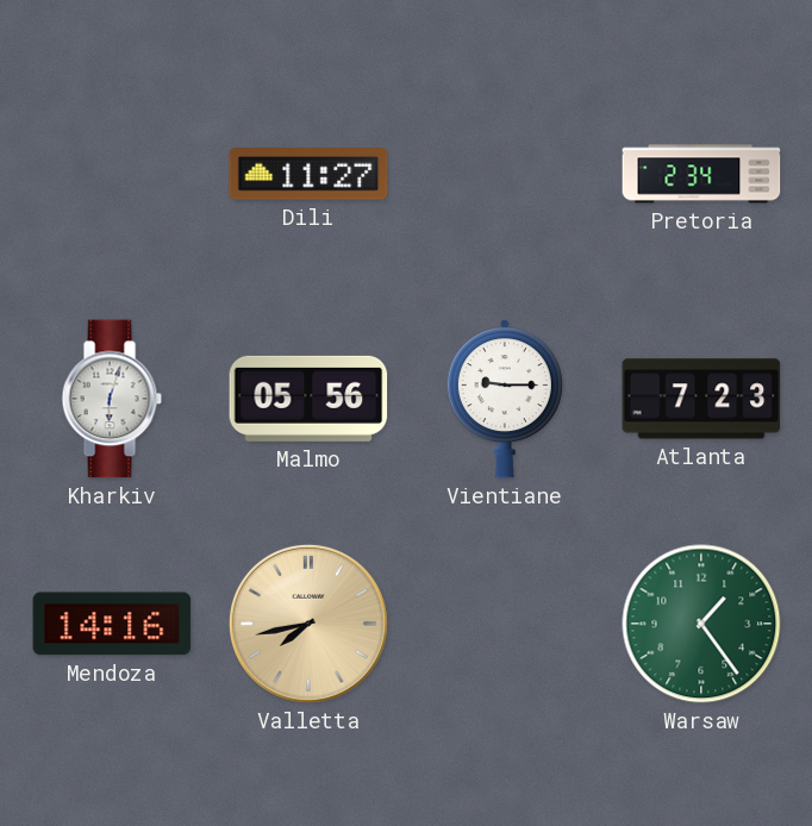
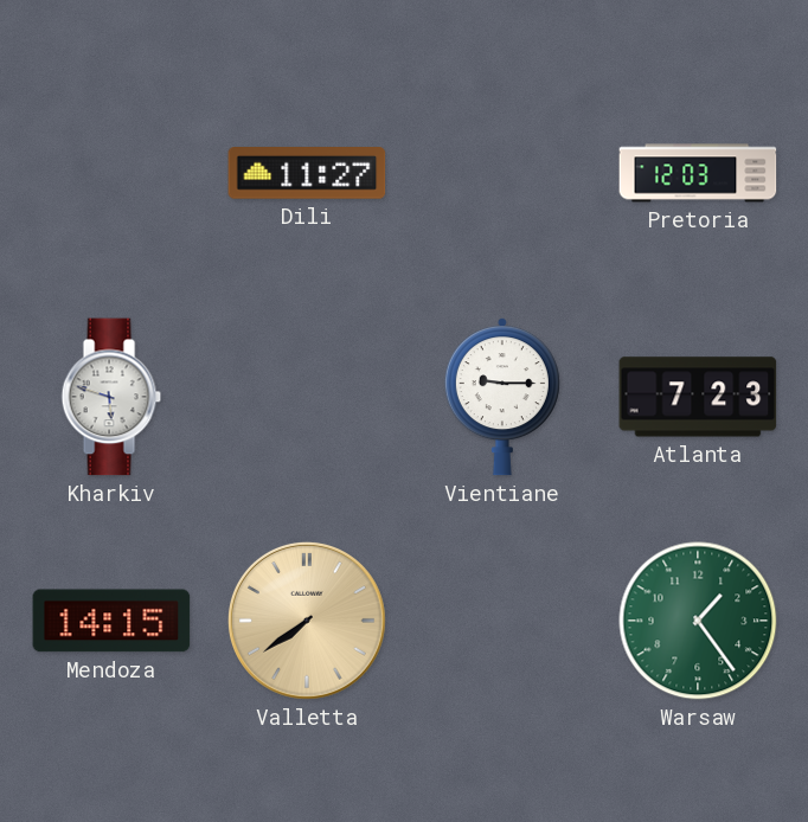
Pretoria: 2:34 -> 12:03 (698, 173)
Kharkiv: 6:03 -> 5:48 (111, 397)
Malmo: 05:56 -> none (308, 399)
Mendoza: 14:16 -> 14:15 (111, 621)
Valletta: 7:43 -> 7:39 (308, 622)
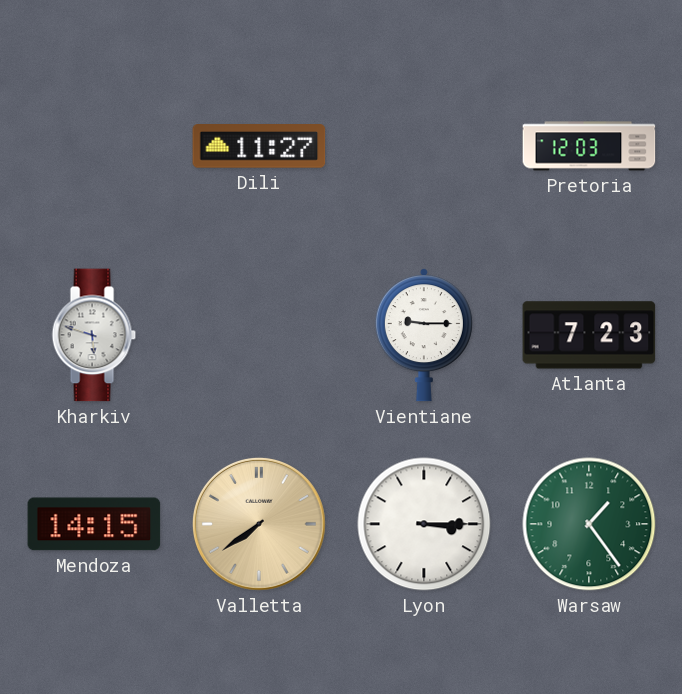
Lyon: none -> 3:15 (424, 524)
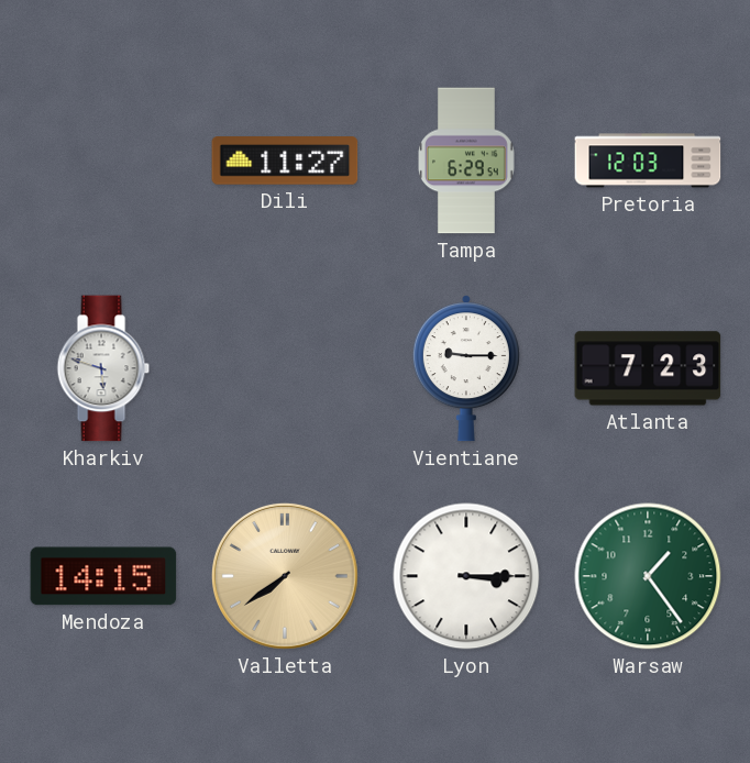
Tampa: none -> 6:29 (467, 161)
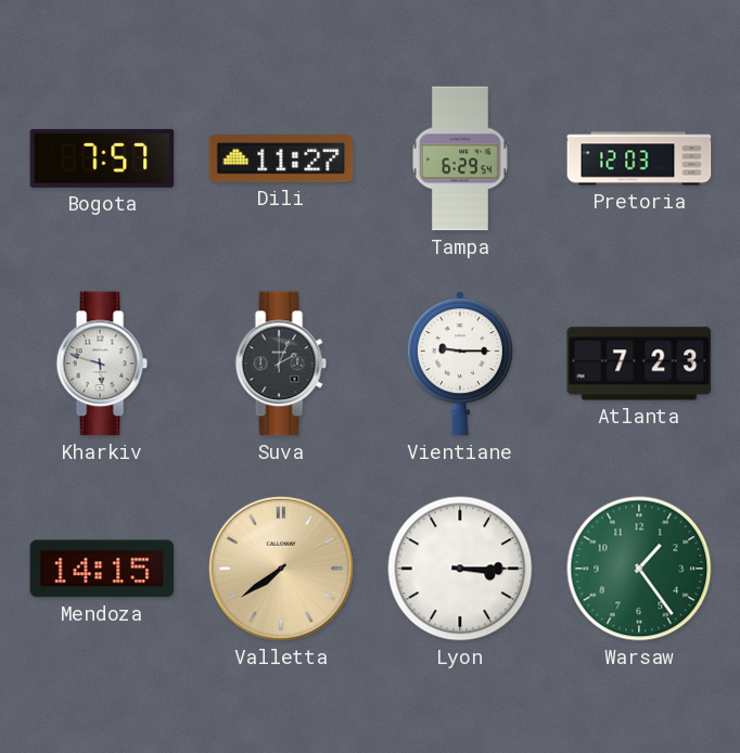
Bogota: none -> 7:57 (102, 158)
Suva: none -> 2:04 (281, 363)
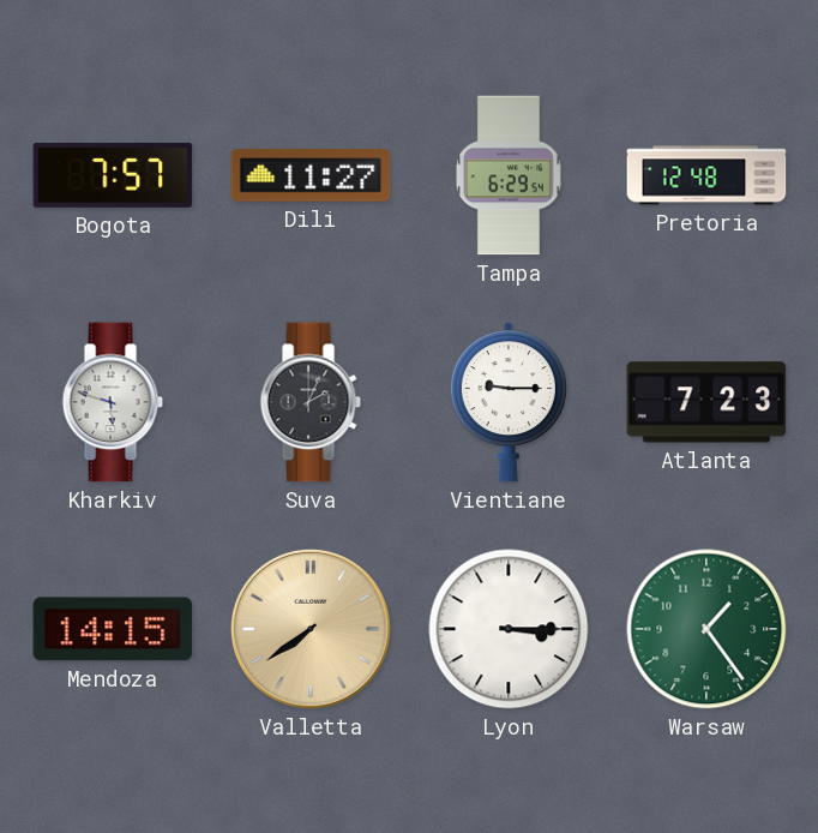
Pretoria: 12:03 -> 12:48 (706, 175)
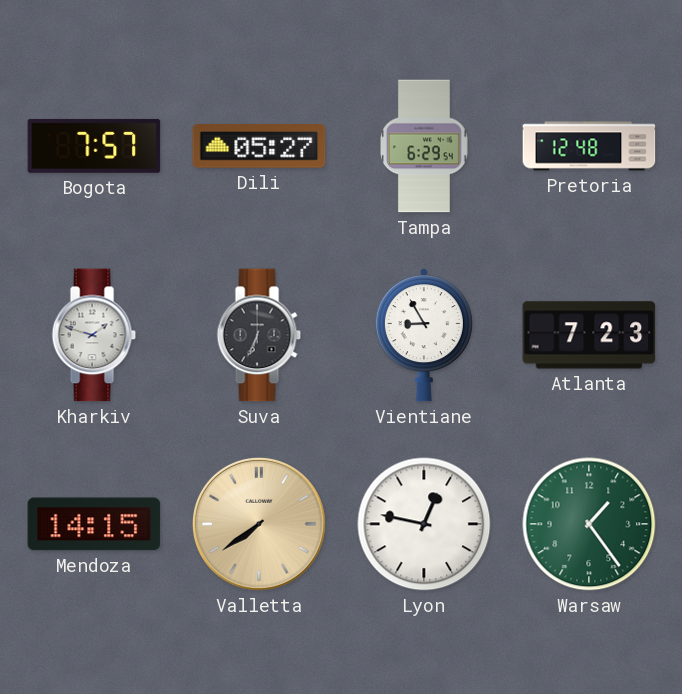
Dili: 11:27 -> 05:27 (259, 146)
Kharkiv: 5:48 -> 1:48 (94, 335)
Suva: 2:04 -> 6:34 (259, 335)
Vientiane: 9:15 -> 8:55 (424, 335)
Lyon: 3:15 -> 12:47 (424, 524)
